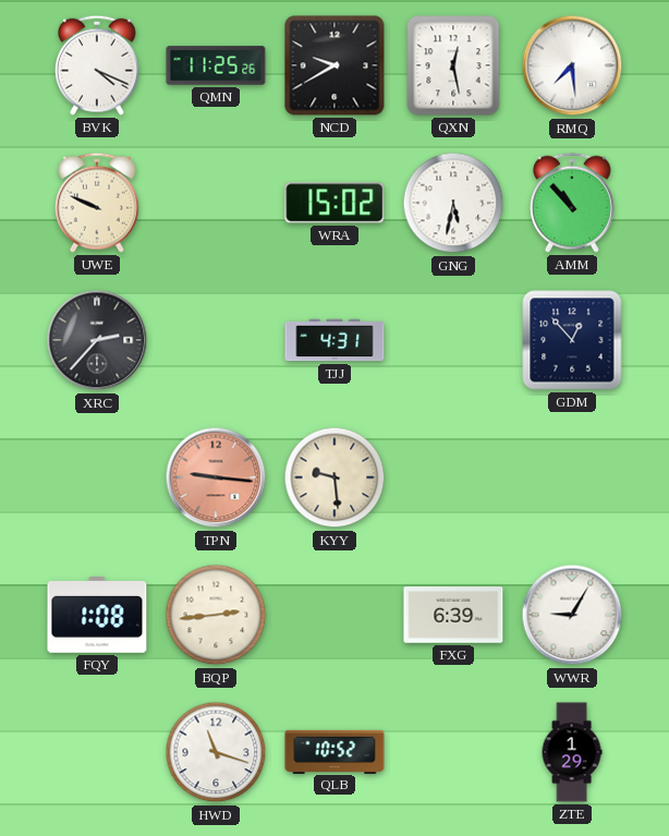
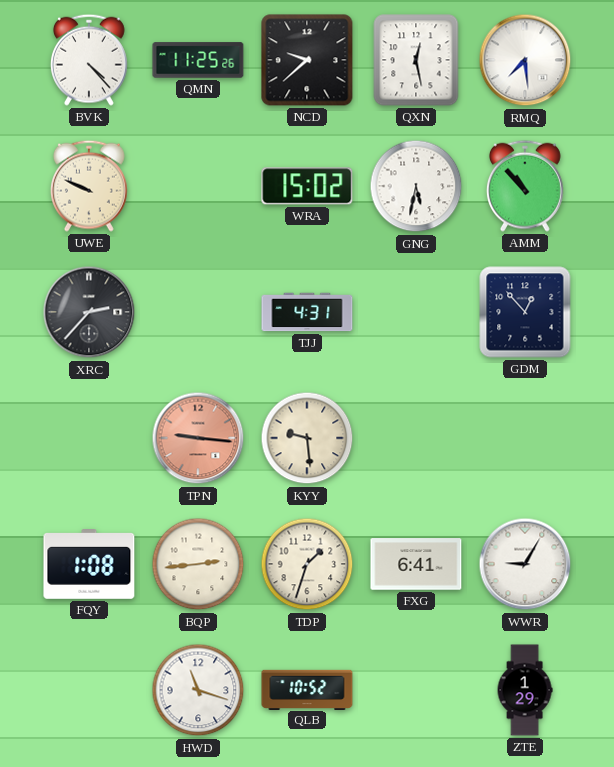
BVK: 4:19 -> 4:23 (89, 60)
NCD: 9:40 -> 9:38 (307, 60)
TDP: none -> 1:33 (307, 564)
FXG: 6:39 -> 6:41 (416, 564)
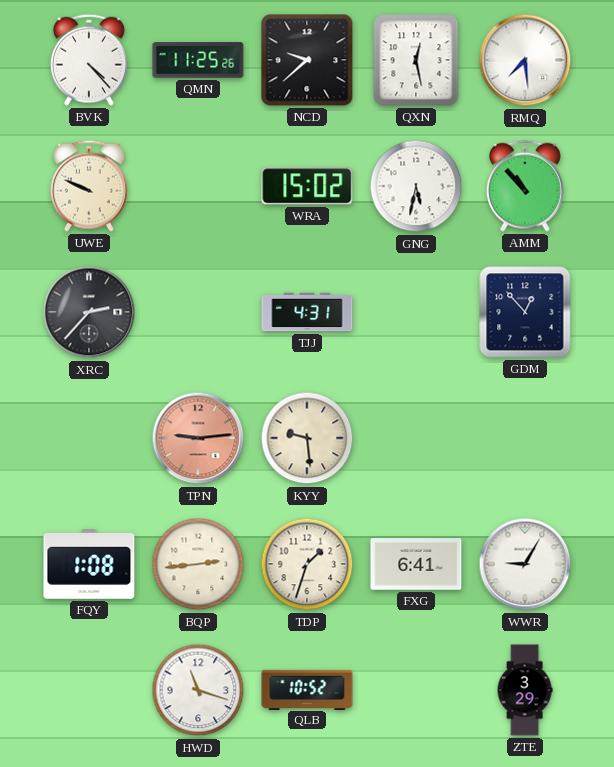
TPN: 9:16 -> 9:14 (198, 438)
ZTE: 1:29 -> 3:29 (525, 690)
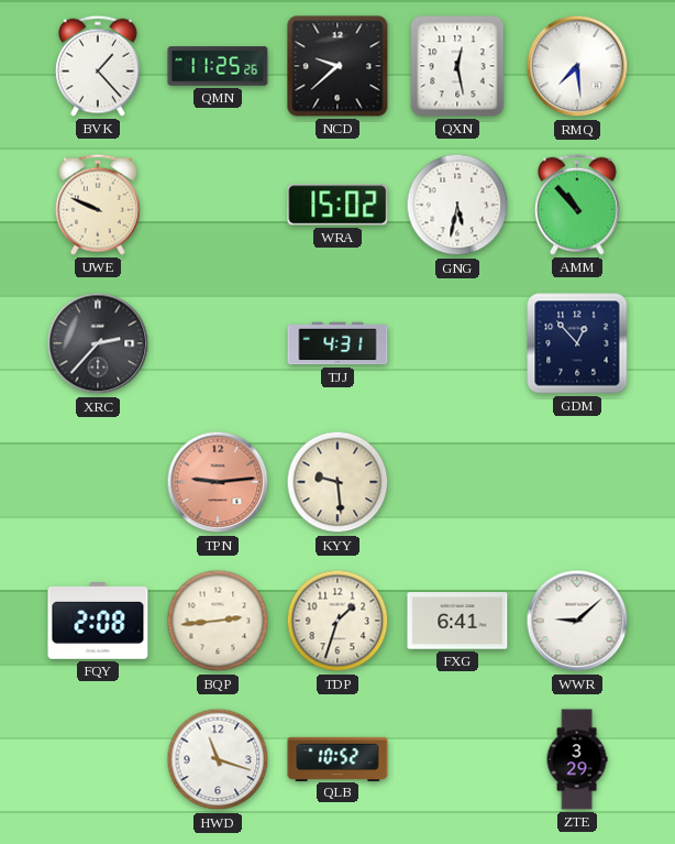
BVK: 4:23 -> 1:23 (98, 66)
FQY: 1:08 -> 2:08 (98, 622)
WWR: 9:05 -> 9:08 (577, 621)
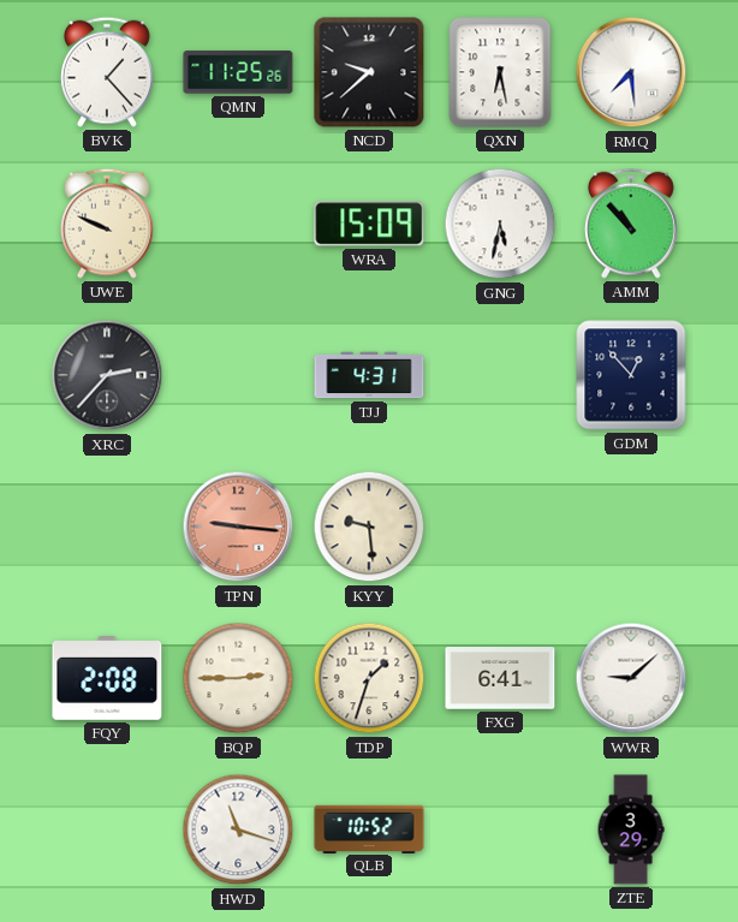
QXN: 12:28 -> 6:28 (500, 72)
WRA: 15:02 -> 15:09 (369, 224)
TPN: 9:14 -> 9:16 (238, 527)
BQP: 2:44 -> 2:45 (238, 678)
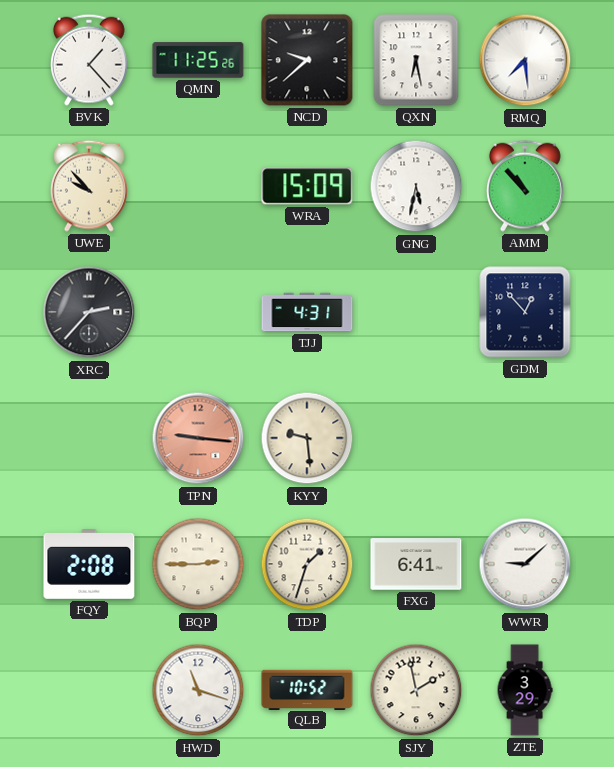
UWE: 9:49 -> 9:53 (89, 186)
SJY: none -> 1:58 (416, 690)
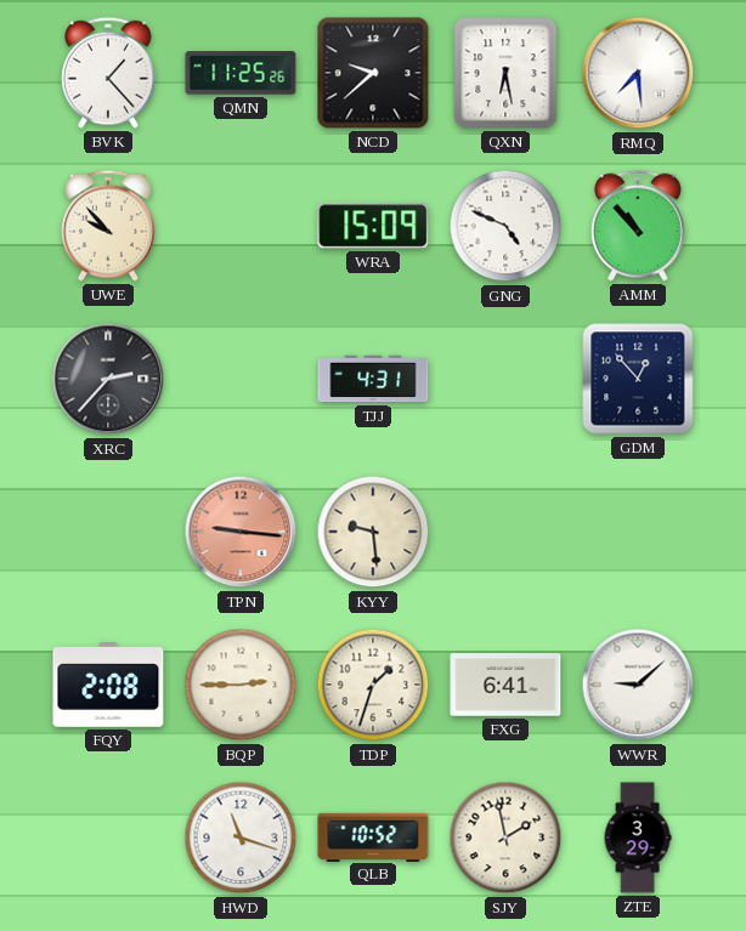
GNG: 5:32 -> 4:49 (505, 226)
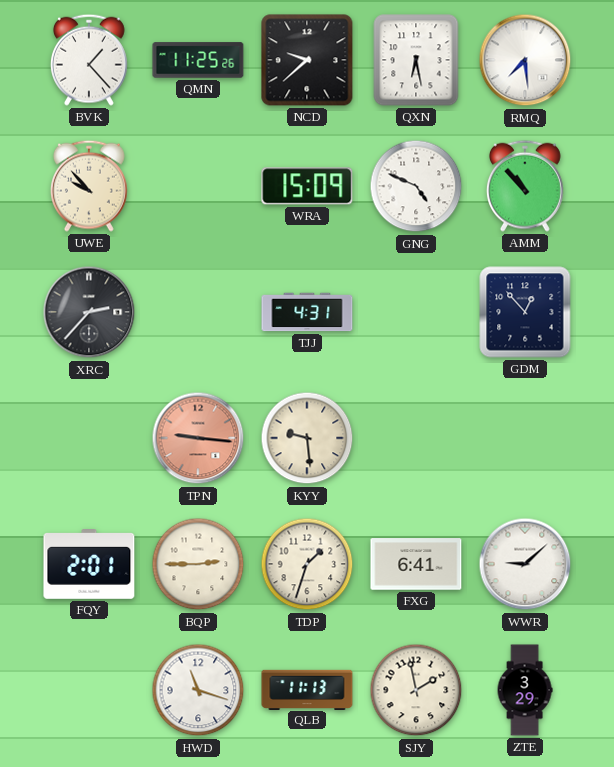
FQY: 2:08 -> 2:01 (89, 565)
QLB: 10:52 -> 11:13 (307, 689)
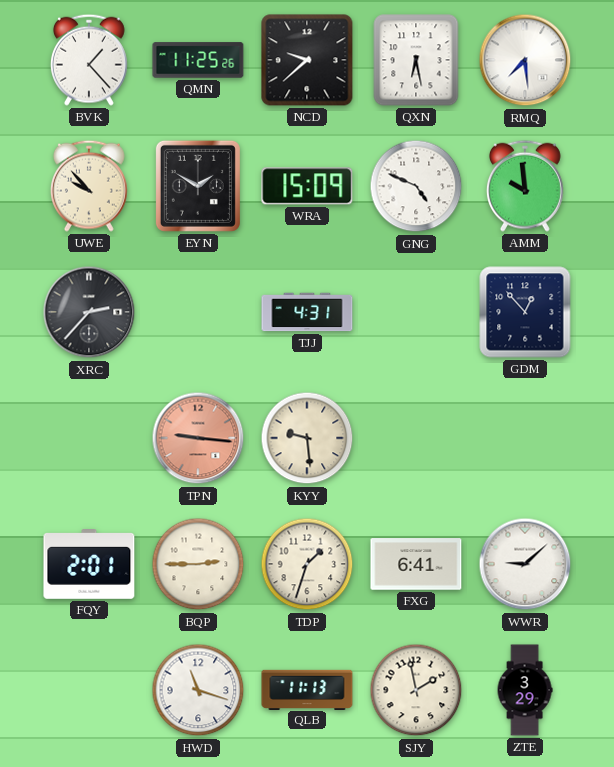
EYN: none -> 1:50 (198, 186)
AMM: 10:53 -> 9:59 (525, 186)
